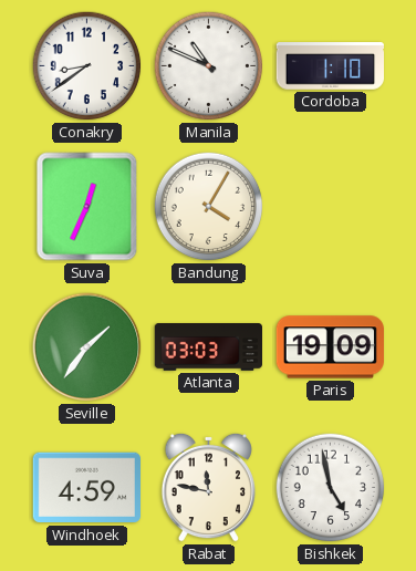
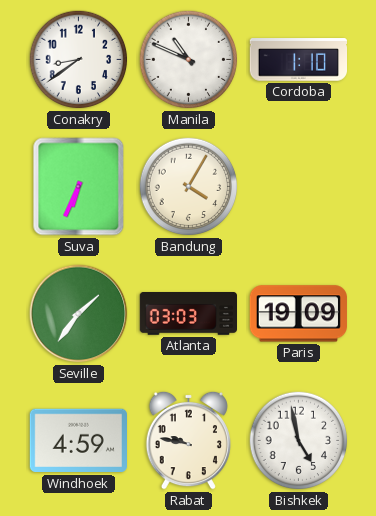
Suva: 12:34 -> 6:34 (79, 187)
Rabat: 11:47 -> 9:47 (188, 440)
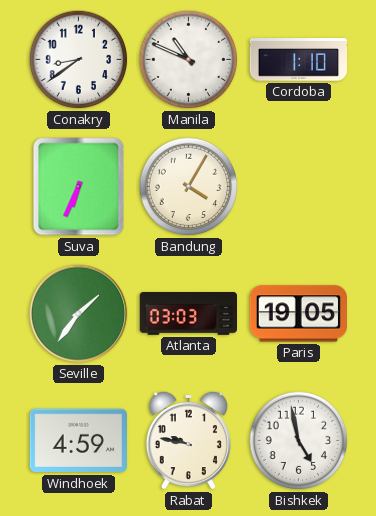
Paris: 19:09 -> 19:05 (298, 314)
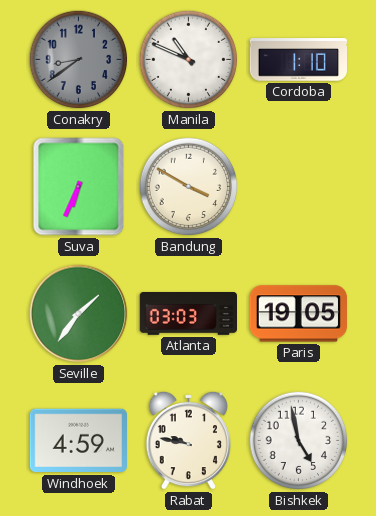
Conakry dial: white -> grey (79, 60)
Bandung: 4:05 -> 3:50 (189, 187)
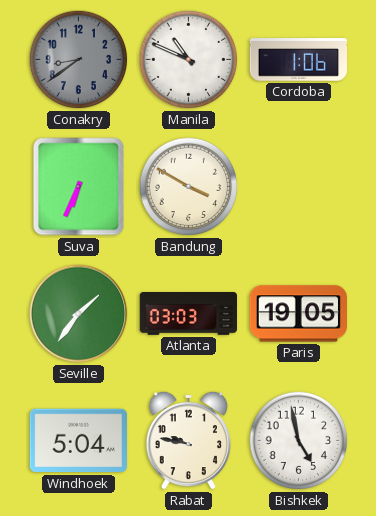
Cordoba: 1:10 -> 1:06 (298, 60)
Windhoek: 4:59 -> 5:04 (78, 441)
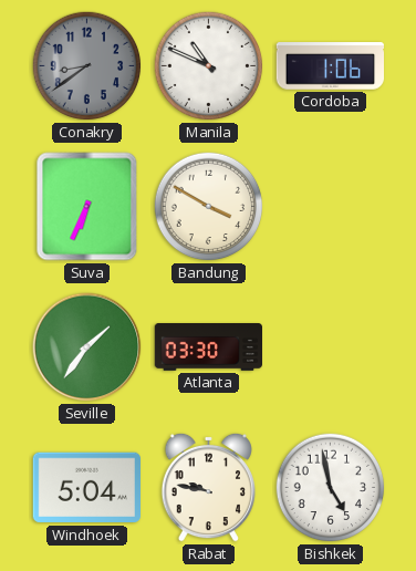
Atlanta: 03:03 -> 03:30 (208, 347)
Paris: 19:05 -> none (298, 314)
